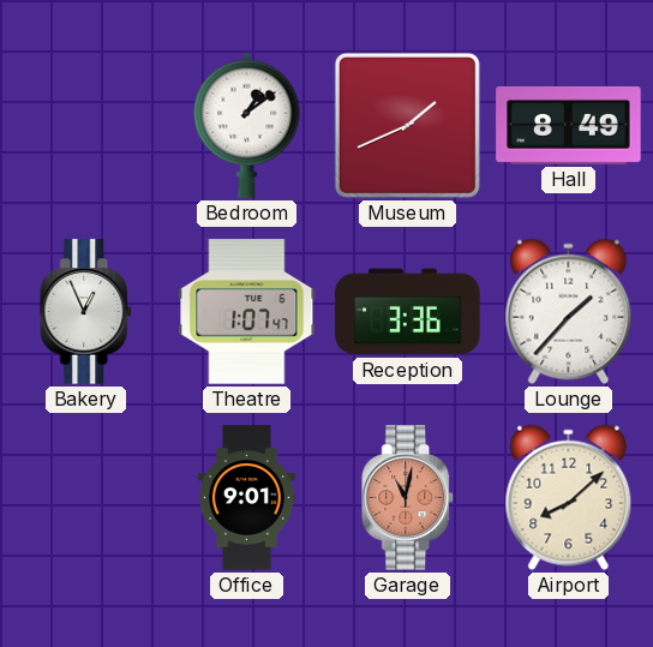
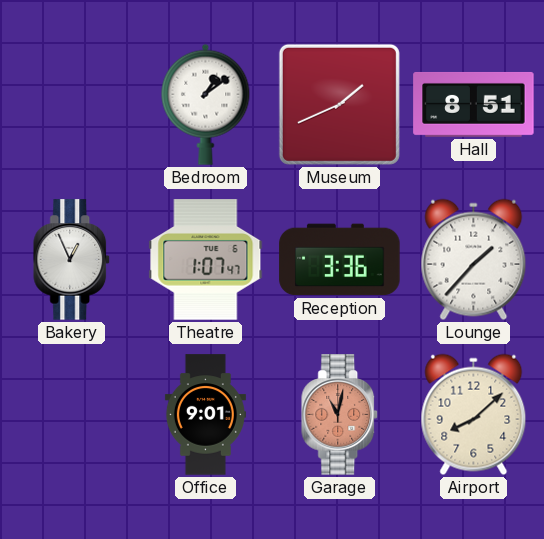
Hall: 8:49 -> 8:51 (474, 104)
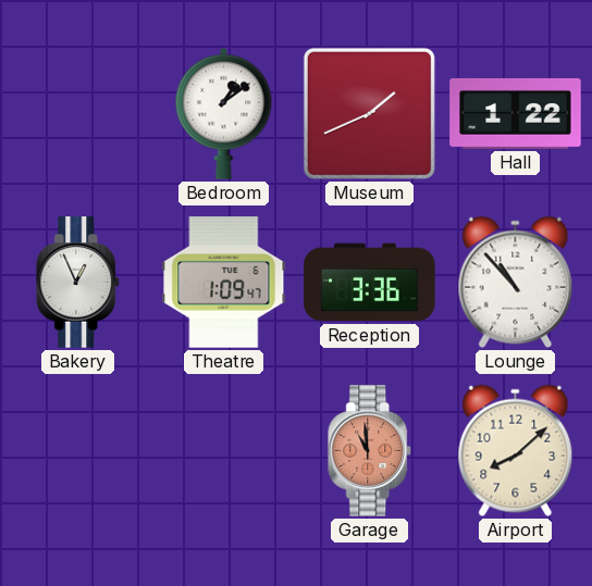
Hall: 8:51 -> 1:22 (516, 113)
Theatre: 1:07 -> 1:09 (224, 283)
Lounge: 1:37 -> 10:53 (516, 283)
Office: 9:01 -> none (205, 415)
Garage: 11:02 -> 10:59 (370, 451)
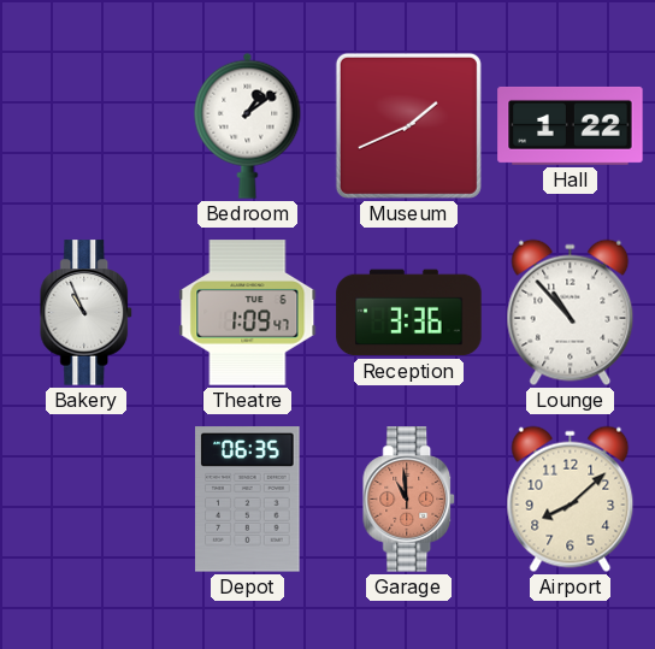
Bakery: 12:56 -> 10:56 (87, 313)
Depot: none -> 06:35 (248, 500)
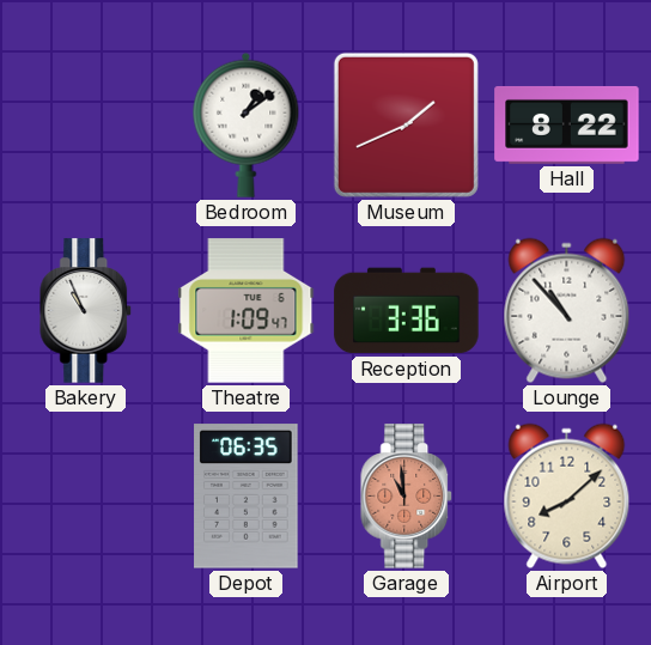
Hall: 1:22 -> 8:22 (567, 124)
